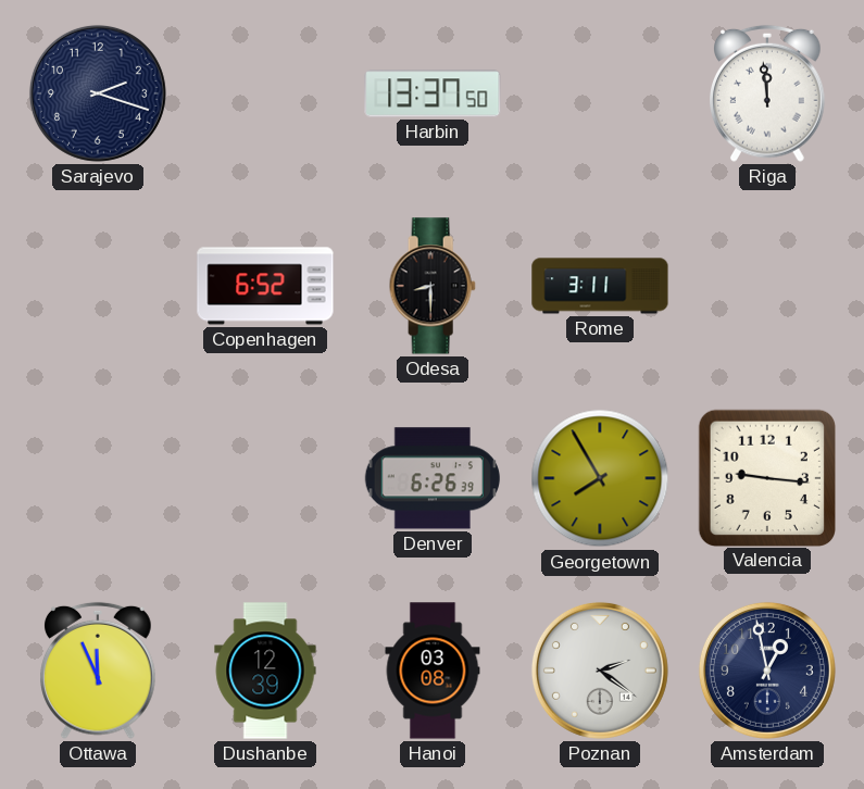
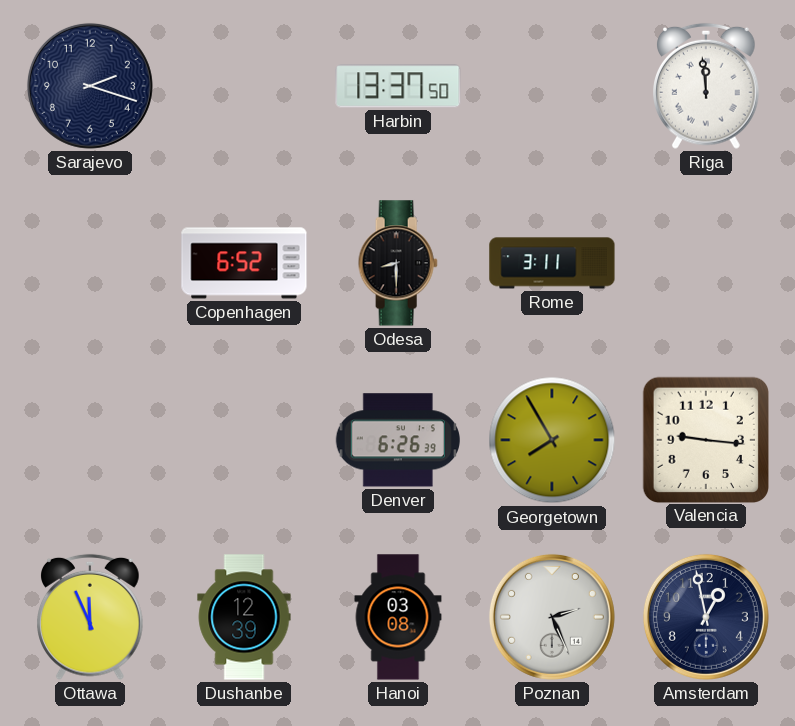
Poznan: 2:21 -> 2:26 (552, 617)
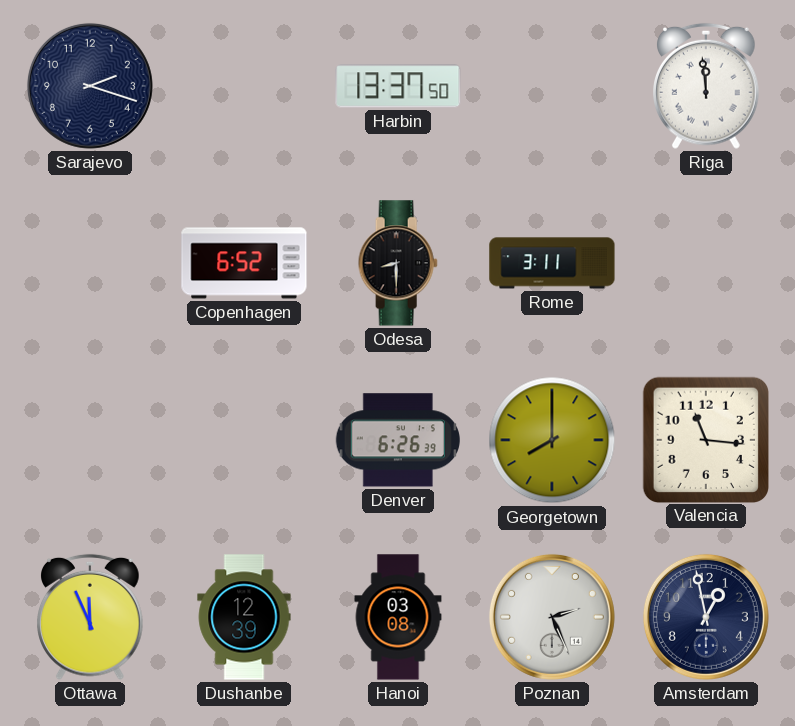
Georgetown: 7:55 -> 8:00 (552, 440)
Valencia: 9:16 -> 11:16 (705, 439)
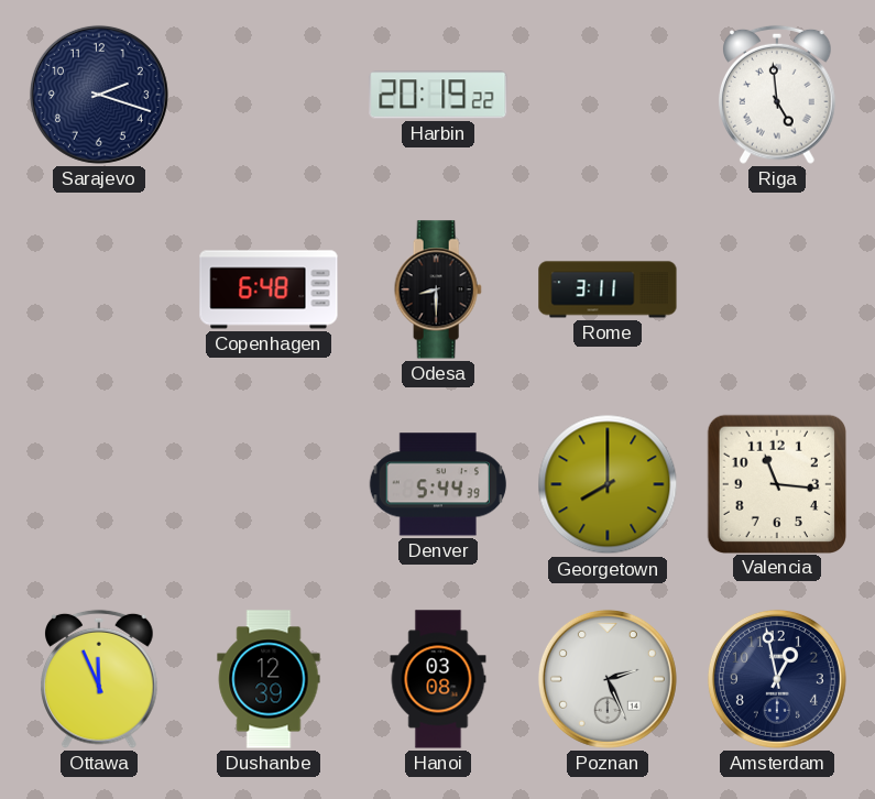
Harbin: 13:37 -> 20:19 (438, 95)
Riga: 11:59 -> 4:59 (778, 95)
Copenhagen: 6:52 -> 6:48 (269, 289)
Denver: 6:26 -> 5:44 (438, 484)
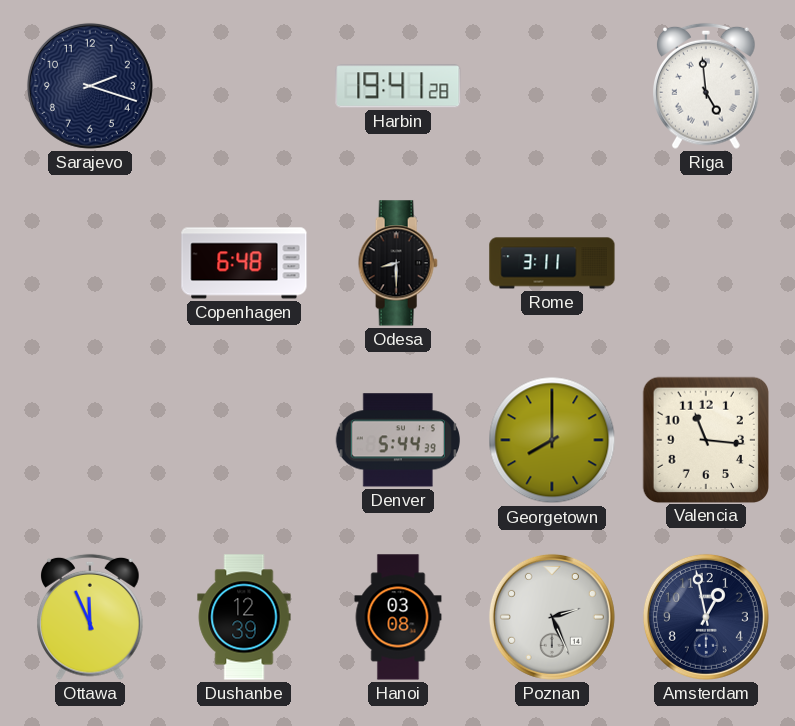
Harbin: 20:19 -> 19:41 (398, 86)
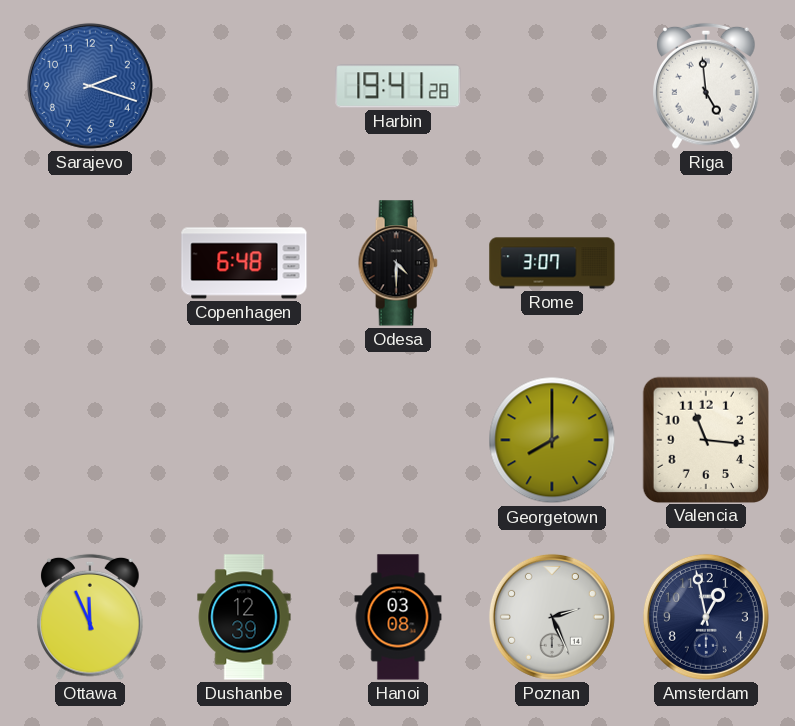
Sarajevo dial: navy -> blue (90, 86)
Odesa: 8:30 -> 4:30 (398, 263)
Rome: 3:11 -> 3:07 (552, 263)
Denver: 5:44 -> none (398, 440)
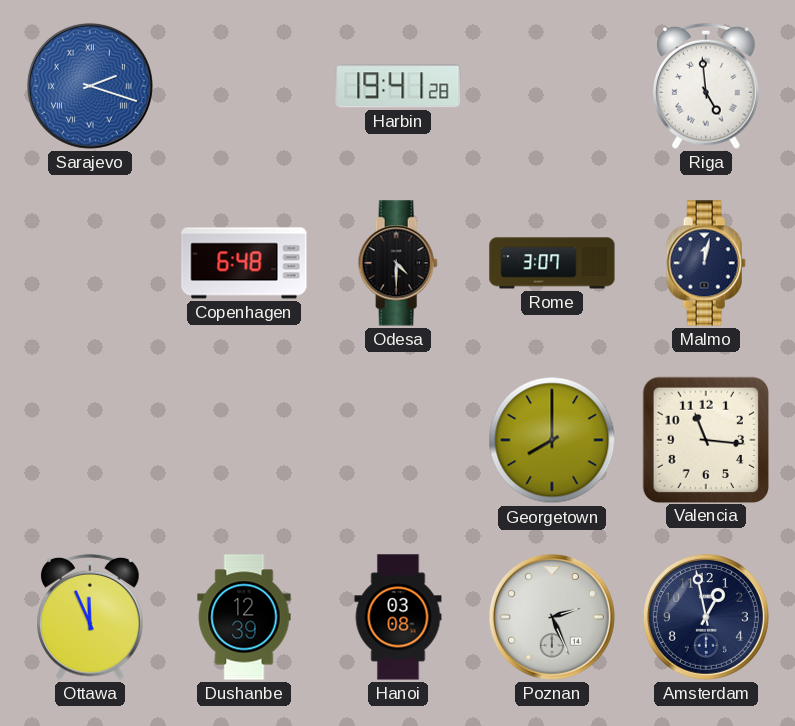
Sarajevo numerals: Arabic -> Roman (90, 86)
Malmo: none -> 12:02 (706, 263)
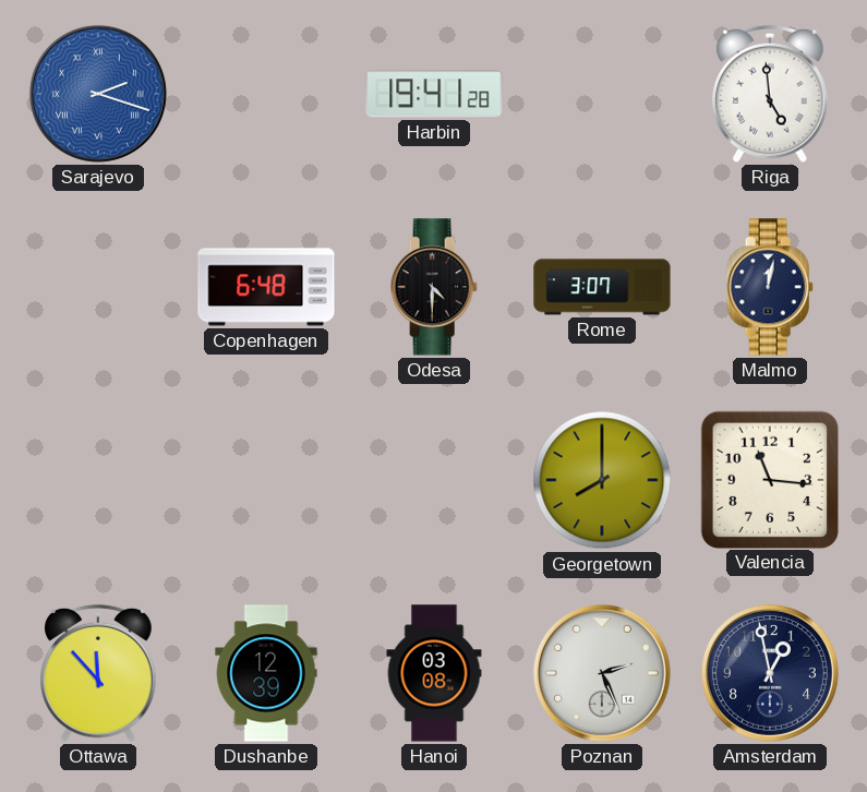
Ottawa: 11:56 -> 11:53 (99, 673)
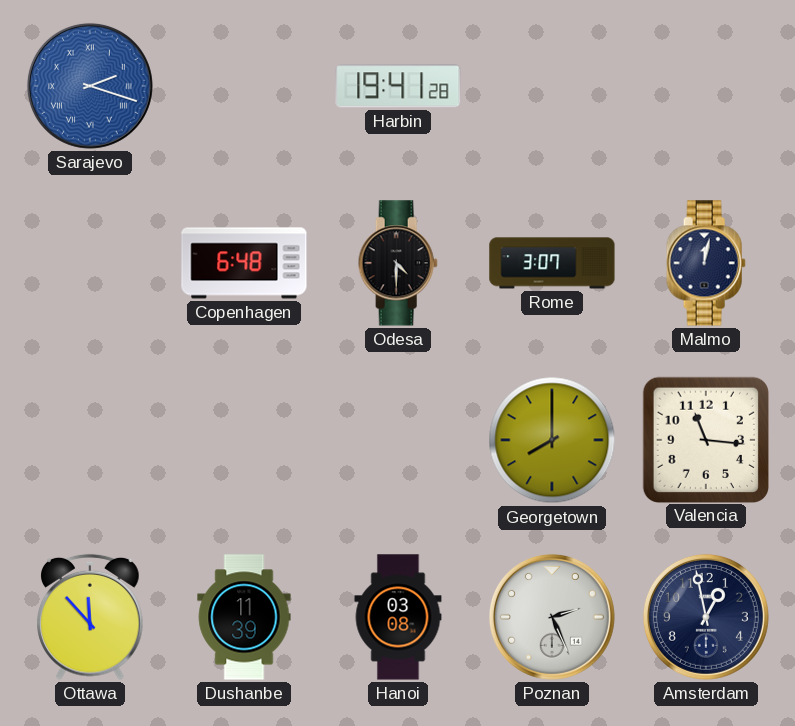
Riga: 4:59 -> none (771, 94)
Dushanbe: 12:39 -> 11:39 (244, 617)
